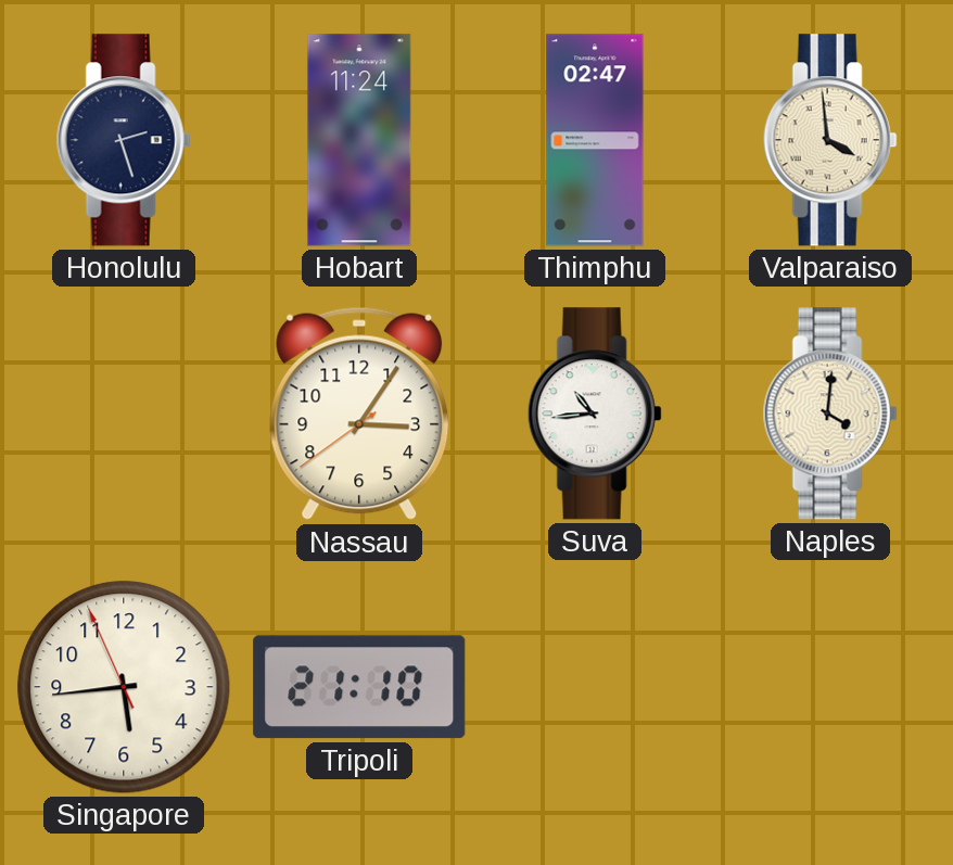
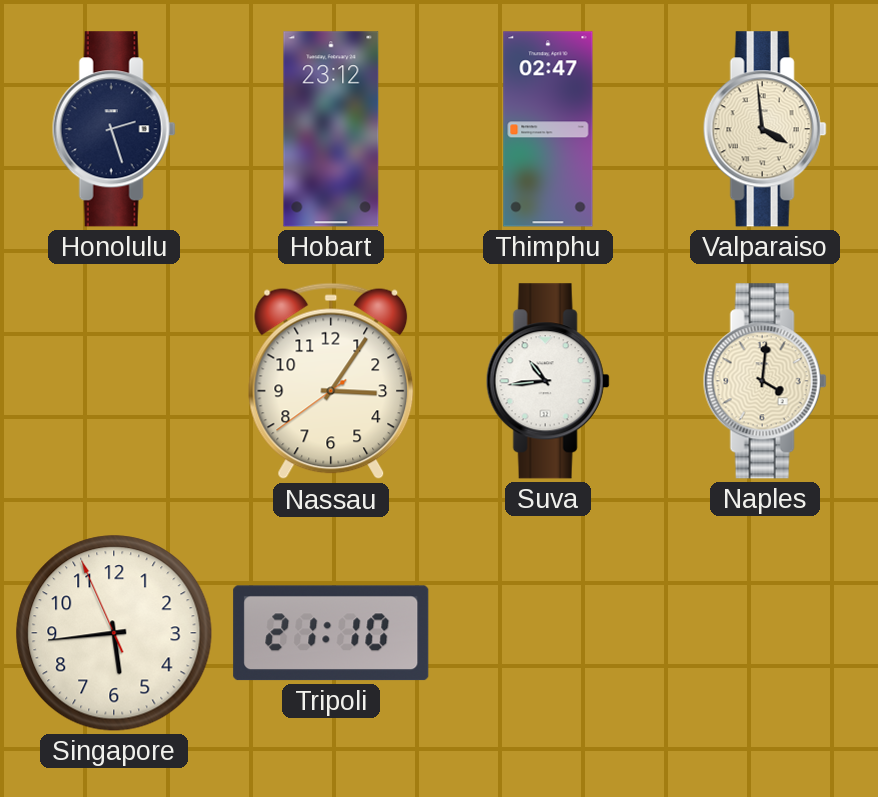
Hobart: 11:24 -> 23:12 (331, 129)
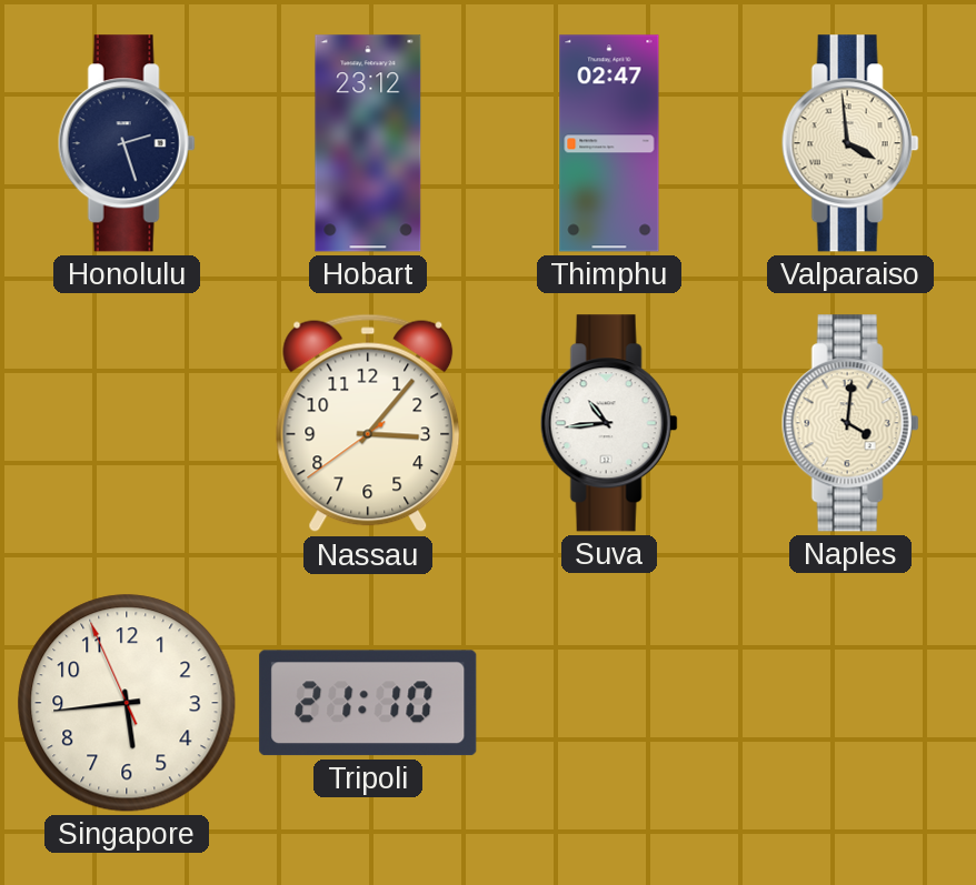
Nassau: 3:05 -> 3:06 (368, 423)
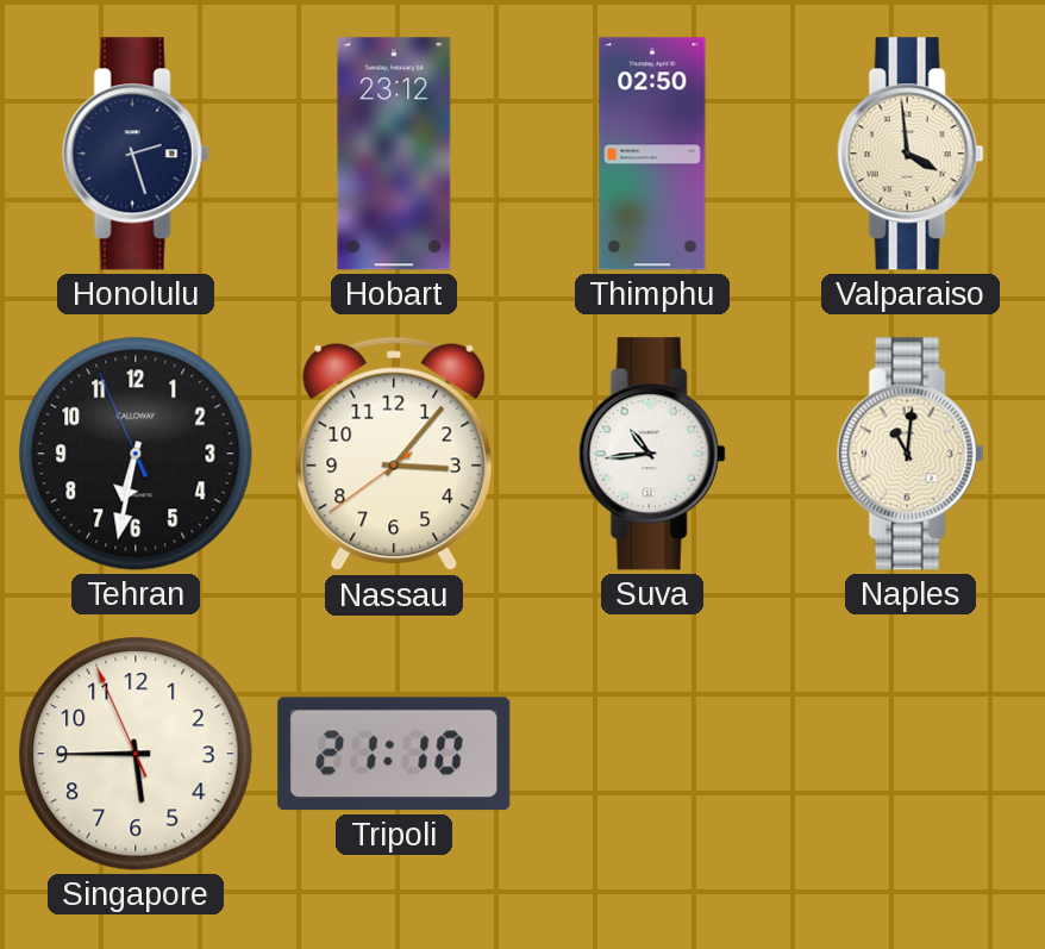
Thimphu: 02:47 -> 02:50 (652, 154)
Tehran: none -> 6:31 (136, 454)
Naples: 4:01 -> 11:01 (911, 454)
Singapore: 5:43 -> 5:44 (136, 754)
